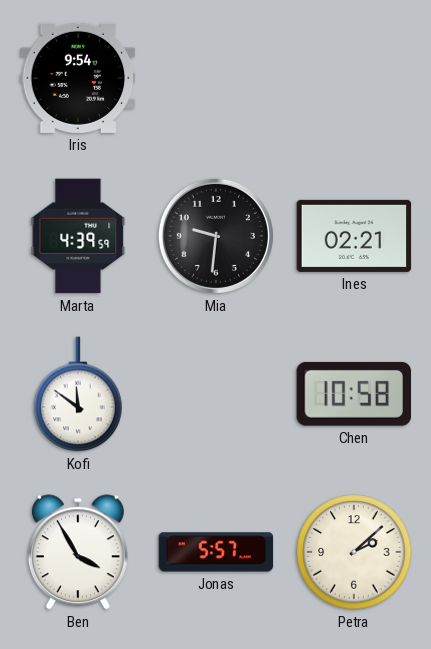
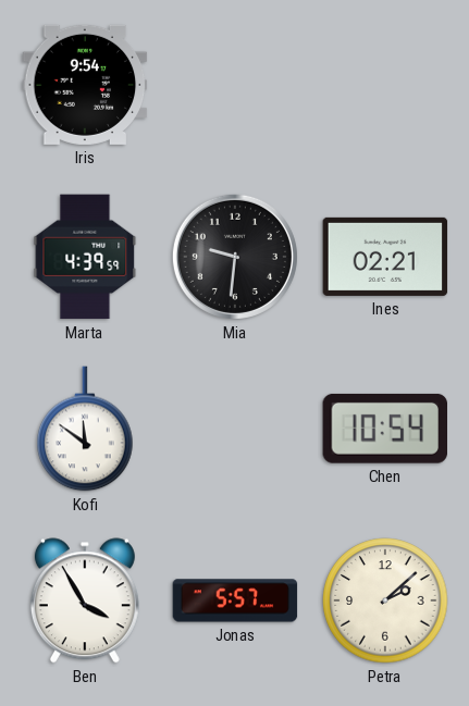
Chen: 10:58 -> 10:54 (384, 429)
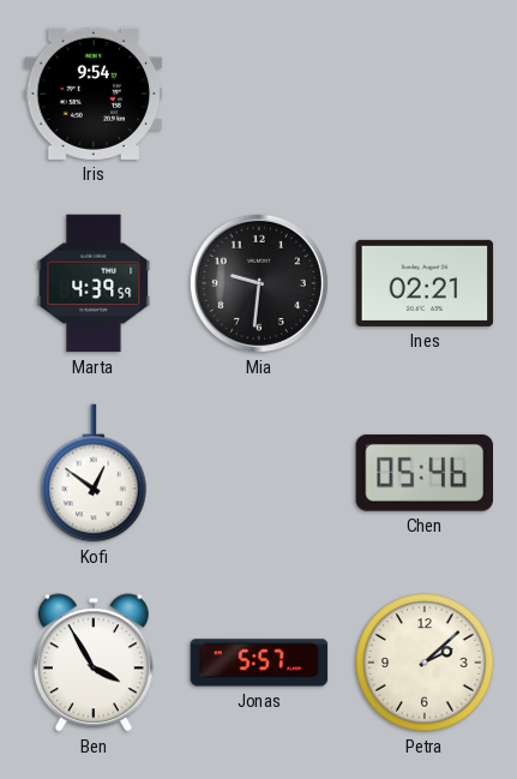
Kofi: 11:51 -> 12:51 (94, 473)
Chen: 10:54 -> 05:46 (423, 473)
